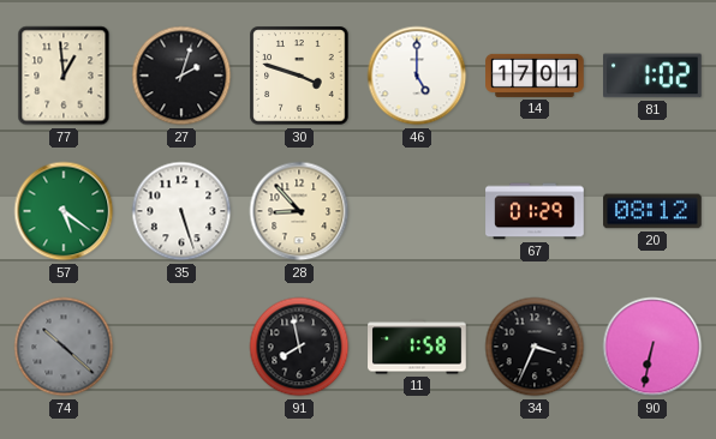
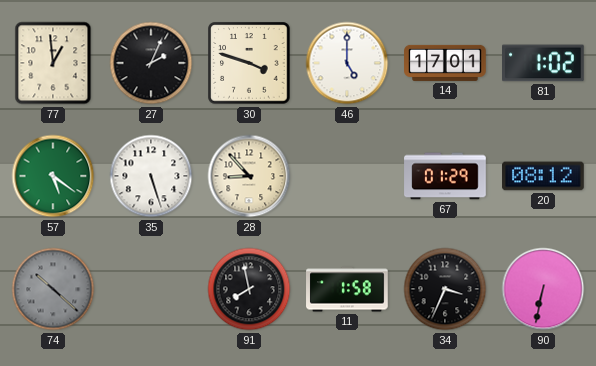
27: 2:03 -> 2:04 (151, 63)
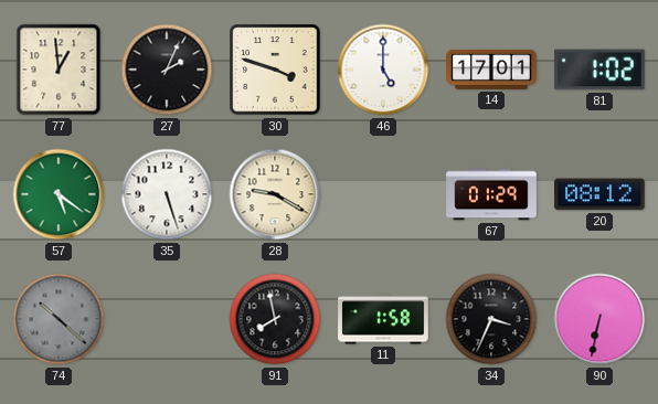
28: 8:53 -> 9:20 (275, 194)
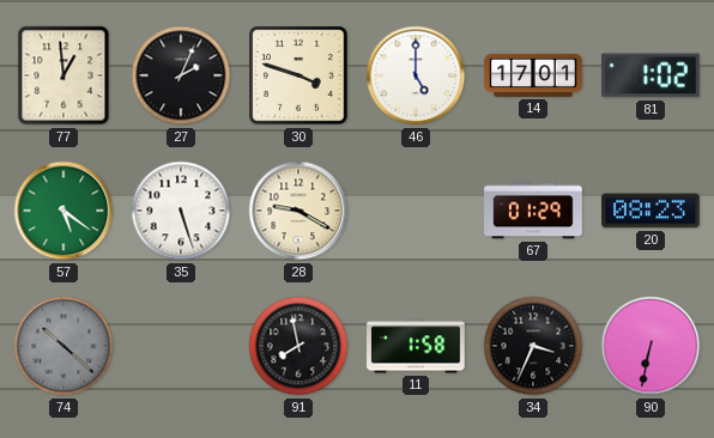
20: 08:12 -> 08:23 (651, 211)
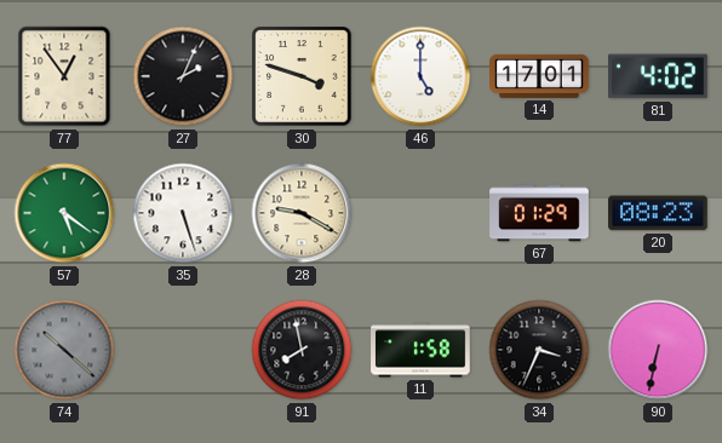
77: 12:59 -> 12:54 (64, 76)
81: 1:02 -> 4:02 (659, 76)
